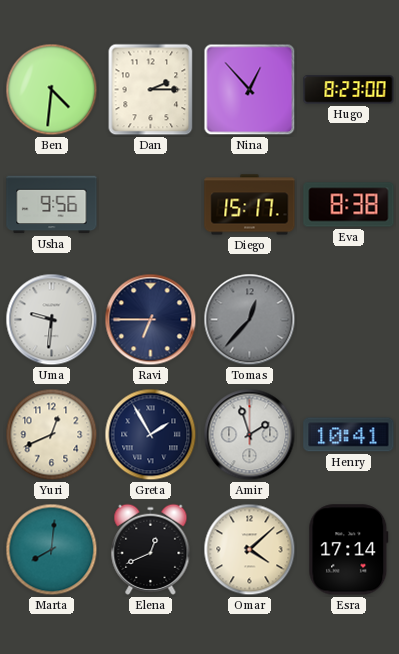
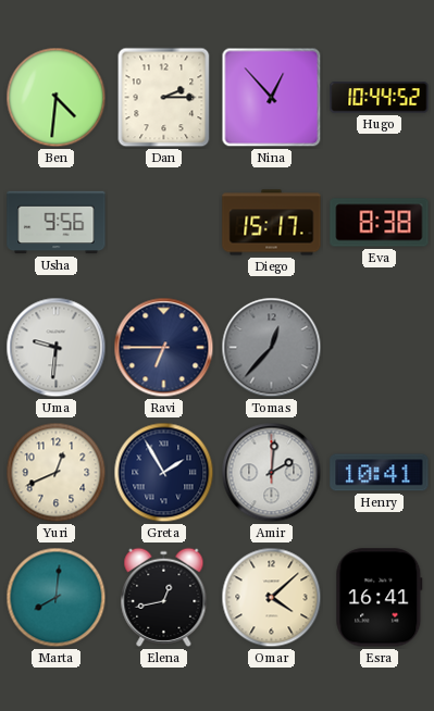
Hugo: 8:23 -> 10:44 (380, 98)
Amir: 1:57 -> 2:01 (272, 473)
Elena: 12:41 -> 12:43 (164, 597)
Esra: 17:14 -> 16:41 (380, 598)
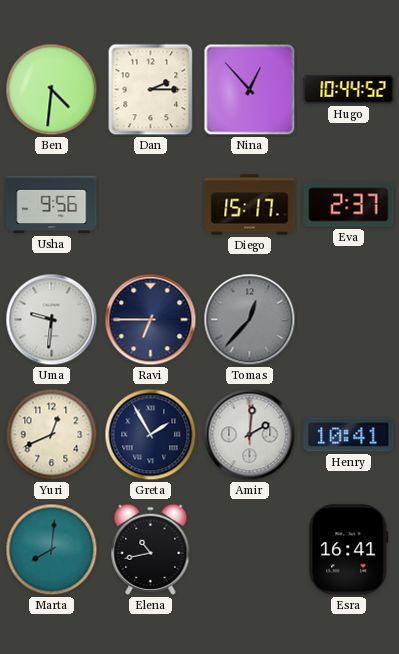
Eva: 8:38 -> 2:37 (349, 205)
Elena: 12:43 -> 10:43 (151, 549)
Omar: 4:08 -> none (272, 598)
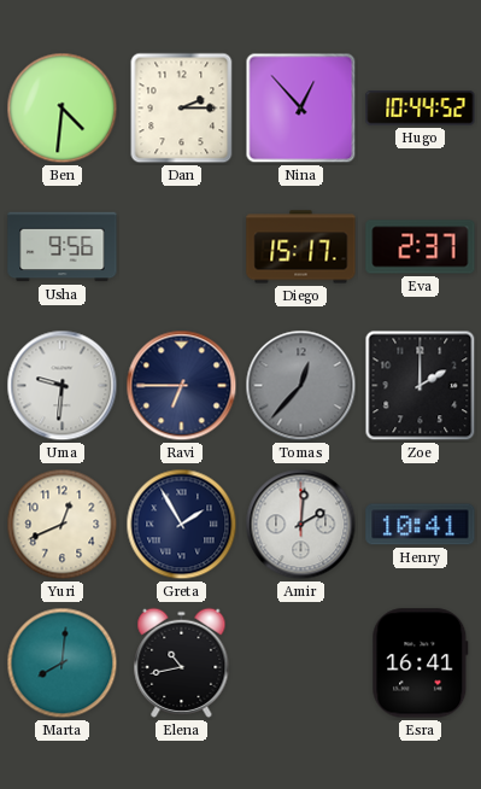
Zoe: none -> 2:00 (421, 386)
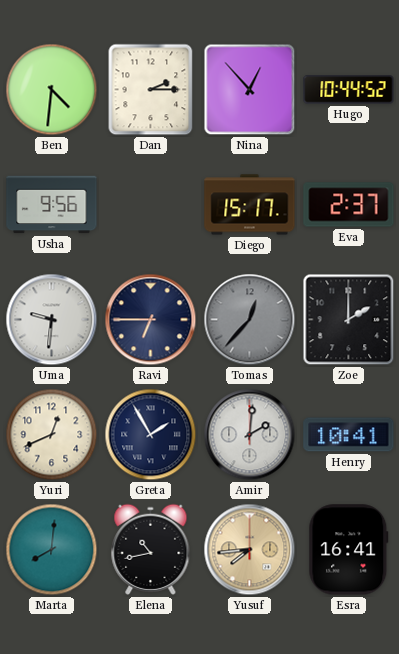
Yusuf: none -> 7:44 (250, 550)
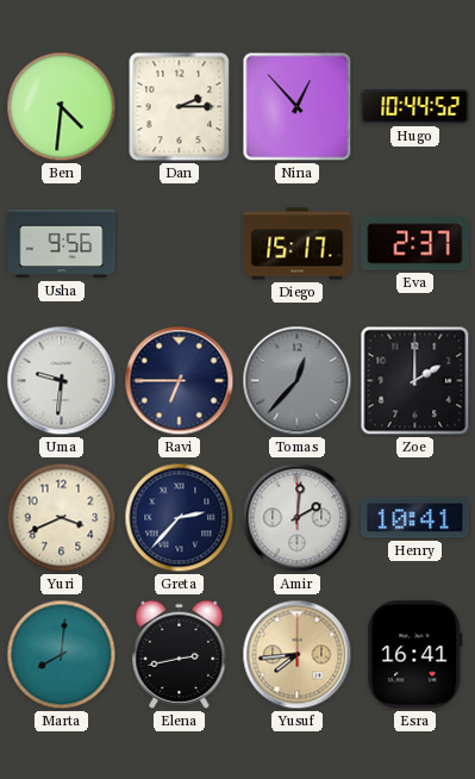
Yuri: 12:41 -> 3:41 (62, 518)
Greta: 1:55 -> 2:37 (180, 518)
Elena: 10:43 -> 2:43 (180, 654)
